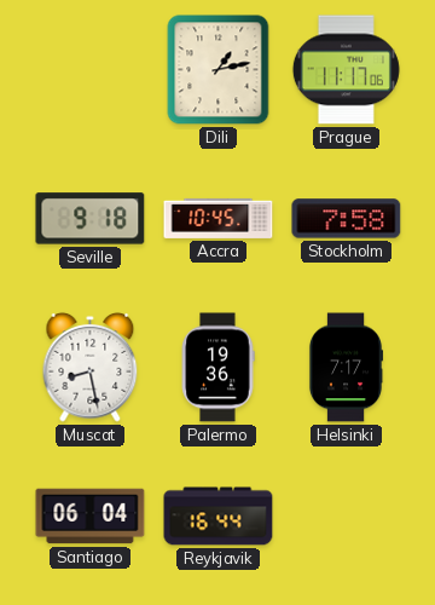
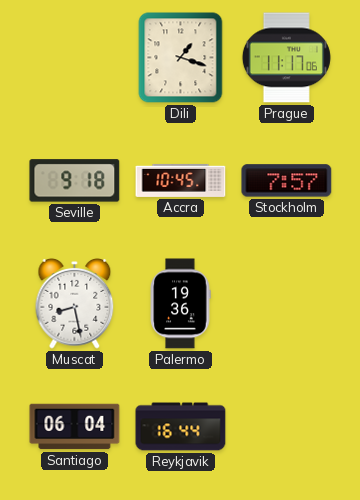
Dili: 1:13 -> 1:18 (181, 58)
Stockholm: 7:58 -> 7:57 (287, 181)
Helsinki: 7:17 -> none (344, 368)
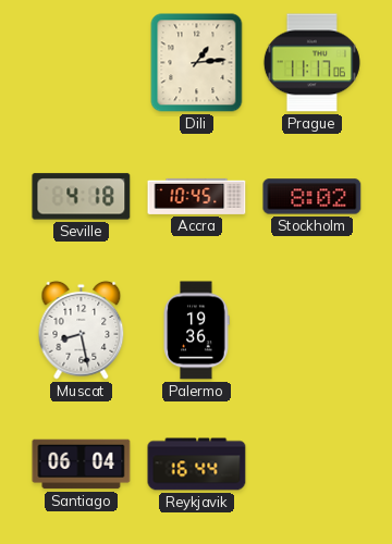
Dili: 1:18 -> 1:14 (197, 63)
Seville: 9:18 -> 4:18 (82, 197)
Stockholm: 7:57 -> 8:02 (313, 197)
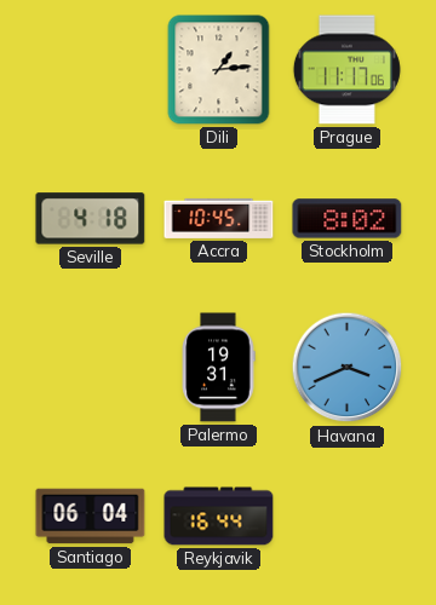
Muscat: 8:28 -> none (82, 331)
Palermo: 19:36 -> 19:31 (218, 368)
Havana: none -> 3:41 (348, 368)
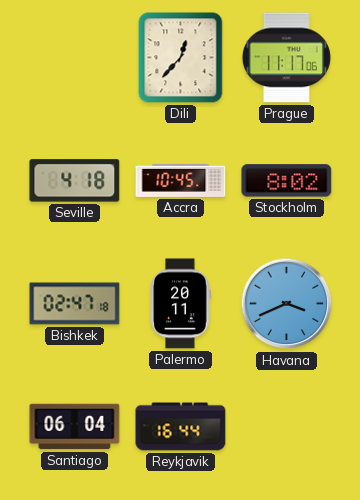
Dili: 1:14 -> 12:37 (181, 58)
Bishkek: none -> 02:47 (75, 304)
Palermo: 19:31 -> 20:11 (180, 304)
